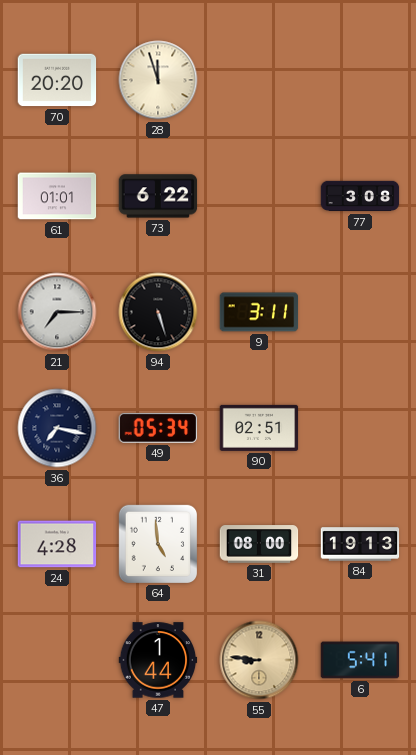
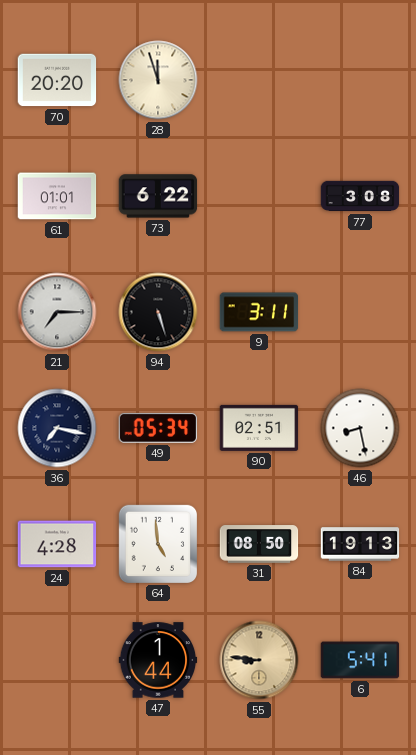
46: none -> 8:28 (360, 428)
31: 08:00 -> 08:50 (259, 544)
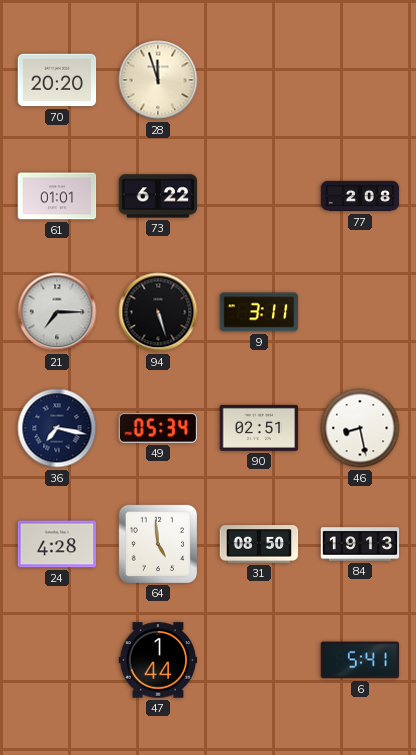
77: 3:08 -> 2:08 (360, 196)
55: 8:46 -> none (259, 660)
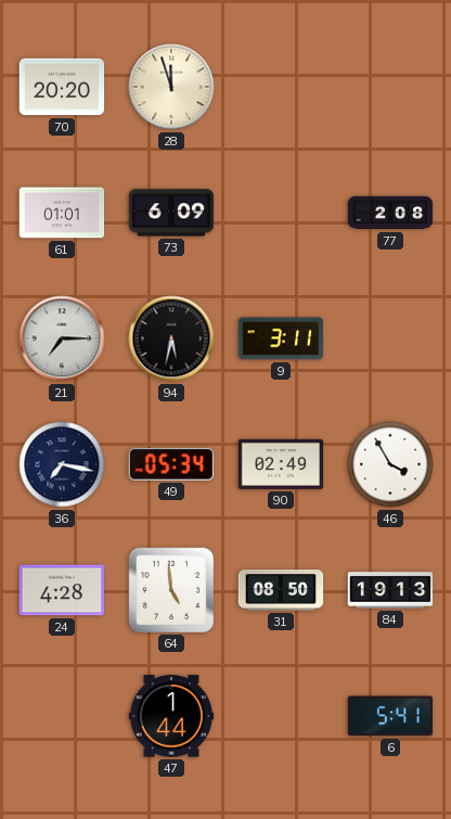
73: 6:22 -> 6:09 (171, 213)
94: 5:27 -> 5:32 (171, 338)
90: 02:51 -> 02:49 (281, 464)
46: 8:28 -> 3:55 (390, 464)
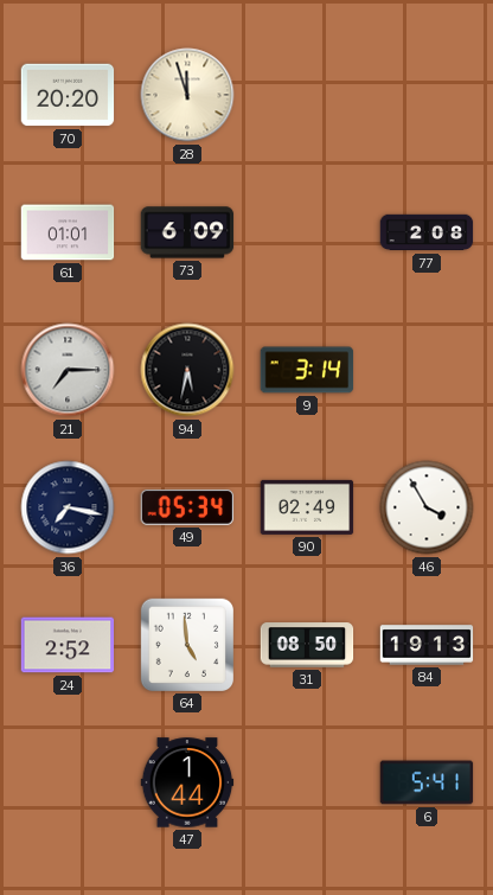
9: 3:11 -> 3:14 (307, 370)
24: 4:28 -> 2:52 (68, 645)
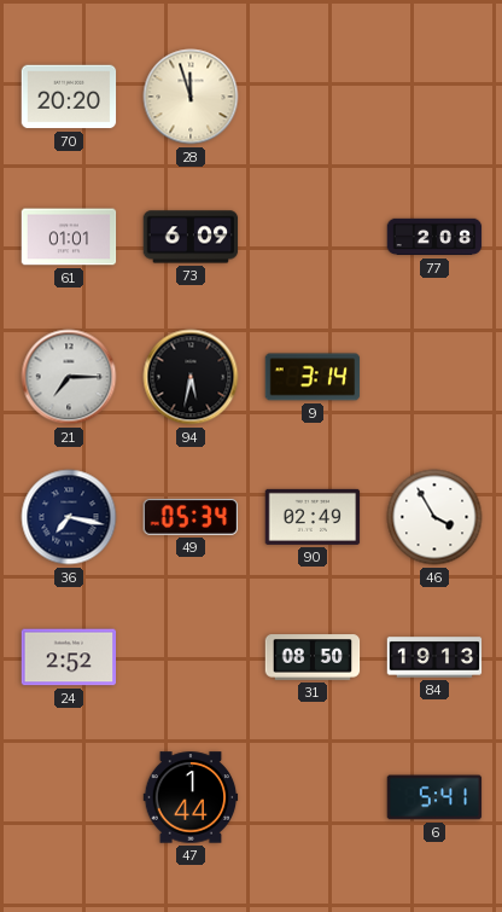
64: 4:59 -> none (186, 644)
